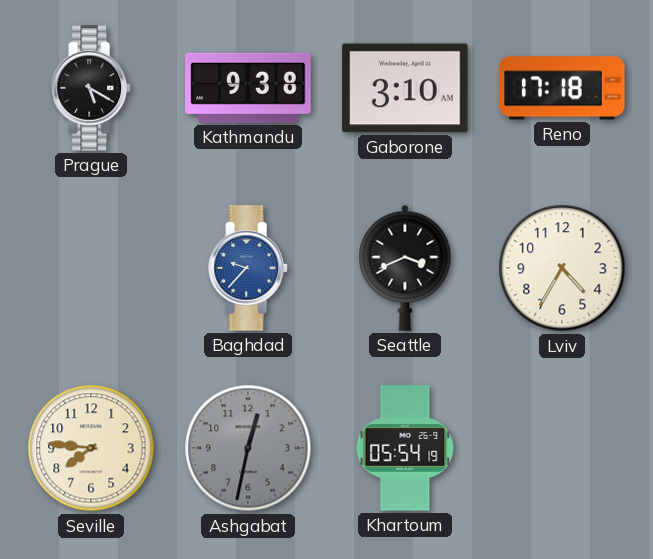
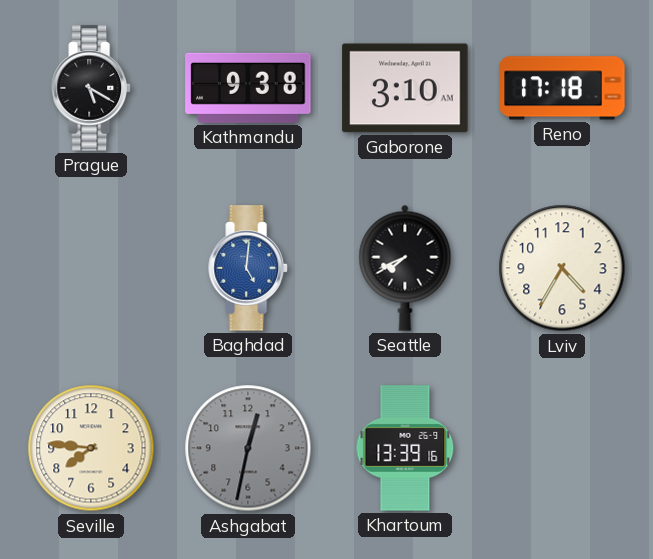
Baghdad: 9:37 -> 5:01 (248, 268)
Seattle: 3:41 -> 7:41 (405, 268)
Khartoum: 05:54 -> 13:39 (405, 448)
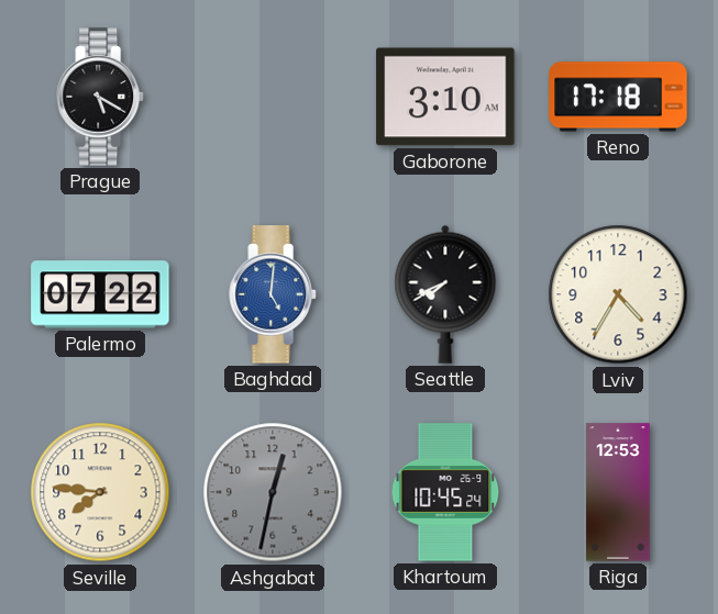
Kathmandu: 9:38 -> none (248, 88)
Palermo: none -> 07:22 (100, 294)
Khartoum: 13:39 -> 10:45 (445, 492)
Riga: none -> 12:53 (618, 492)
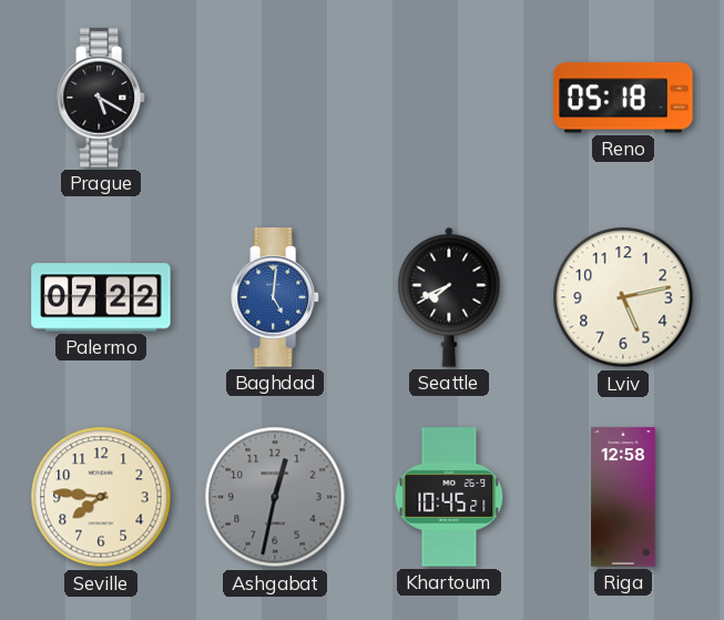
Gaborone: 3:10 -> none (445, 97)
Reno: 17:18 -> 05:18 (623, 98)
Lviv: 4:35 -> 5:13 (623, 297)
Khartoum: 10:45:24 -> 10:45:21 (449, 497)
Riga: 12:53 -> 12:58 (623, 497)
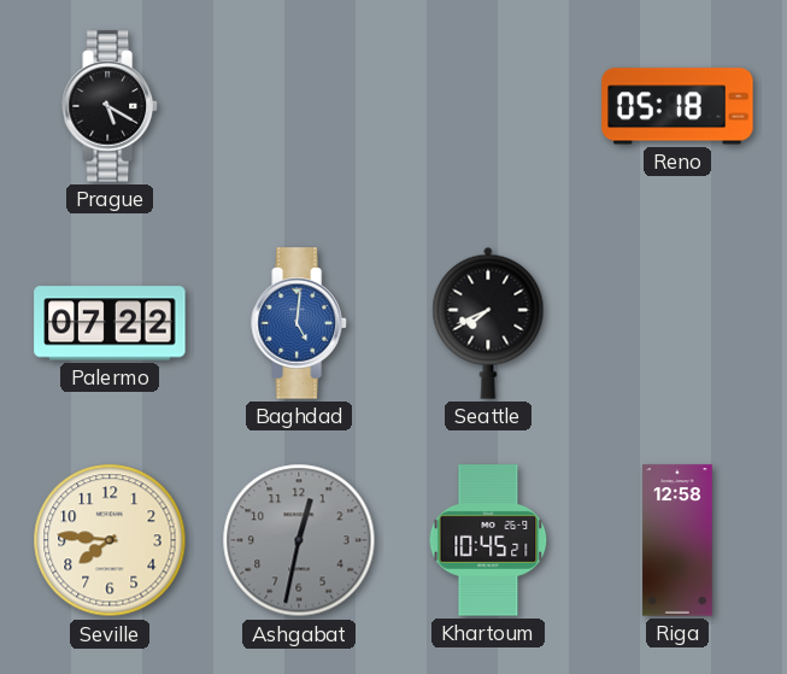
Lviv: 5:13 -> none (623, 297)
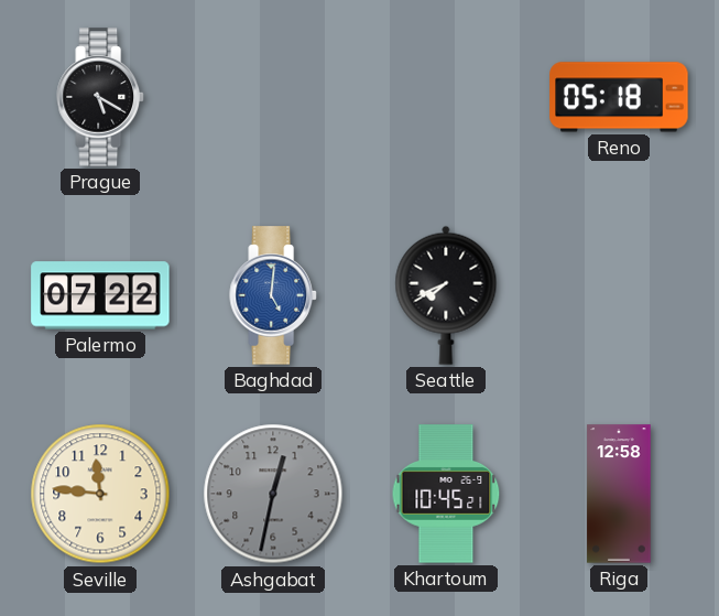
Seville: 7:46 -> 11:46 (100, 494)
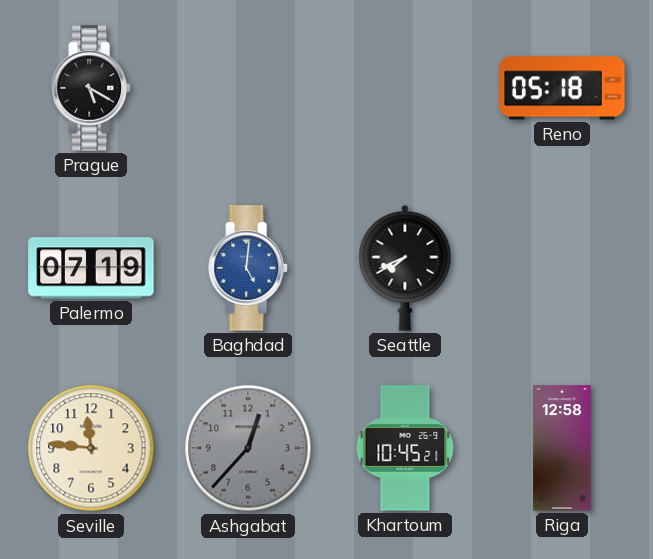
Palermo: 07:22 -> 07:19 (91, 268)
Ashgabat: 12:32 -> 12:37 (248, 448)
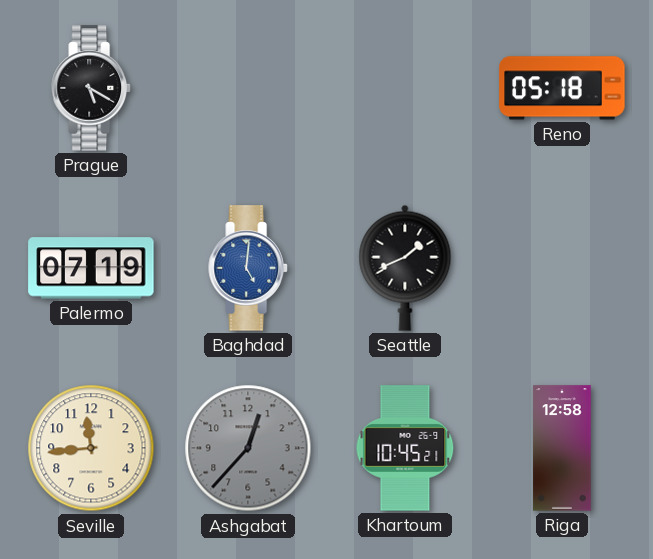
Seattle: 7:41 -> 1:41 (405, 268)
Seville: 11:46 -> 11:44 (91, 448)
